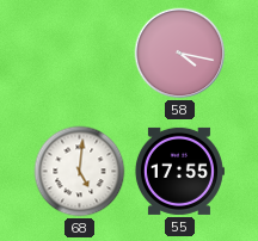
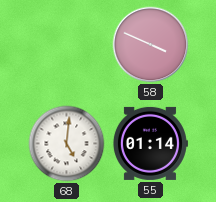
58: 4:17 -> 3:49 (151, 45)
55: 17:55 -> 01:14 (150, 143)
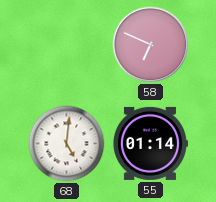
58: 3:49 -> 6:49 (151, 45)
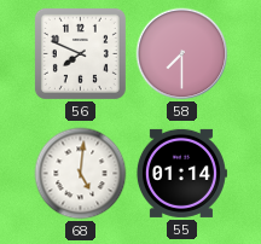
56: none -> 7:49 (80, 53)
58: 6:49 -> 7:30 (182, 54)
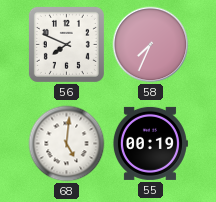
58: 7:30 -> 7:34 (151, 45)
55: 01:14 -> 00:19 (150, 143)
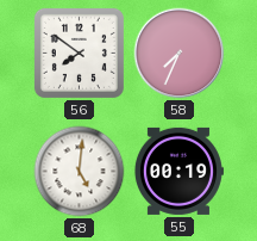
56: 7:49 -> 7:51 (79, 52)
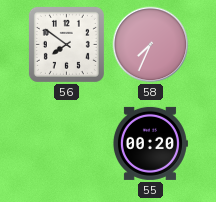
68: 5:01 -> none (80, 172)
55: 00:19 -> 00:20 (150, 143)
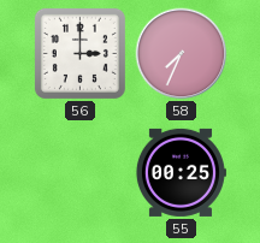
56: 7:51 -> 3:00 (79, 53)
55: 00:20 -> 00:25 (181, 172)
